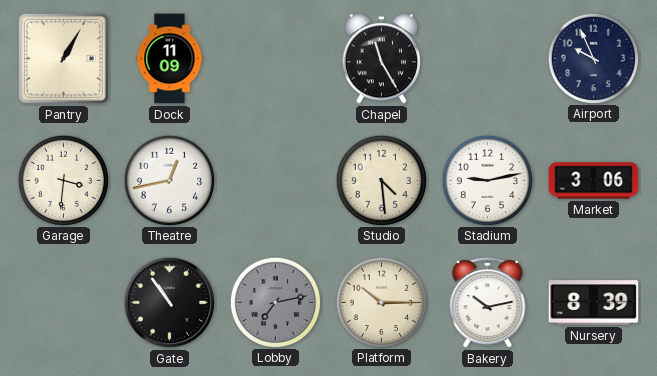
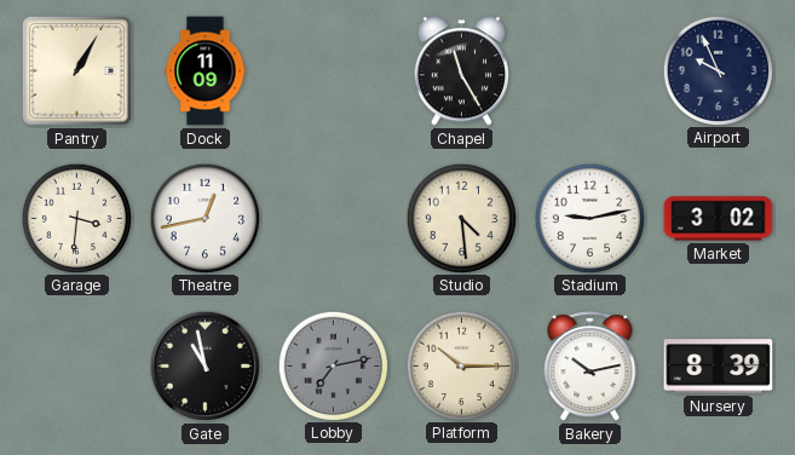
Market: 3:06 -> 3:02 (719, 219)
Gate: 10:54 -> 10:58 (206, 367)
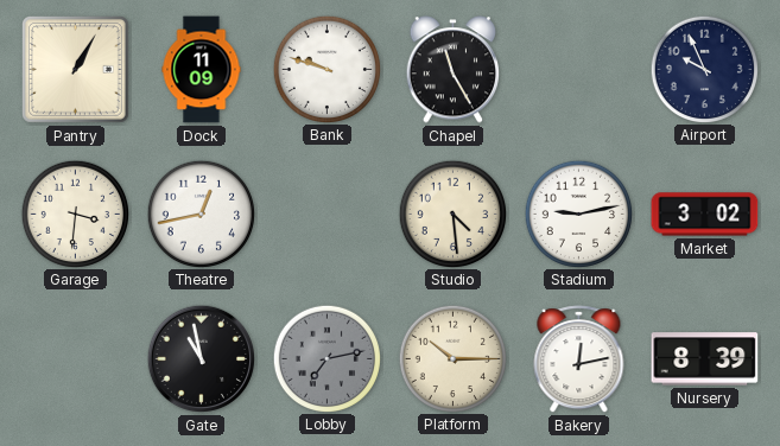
Bank: none -> 9:48 (326, 69)
Bakery: 10:13 -> 12:13 (579, 359)
